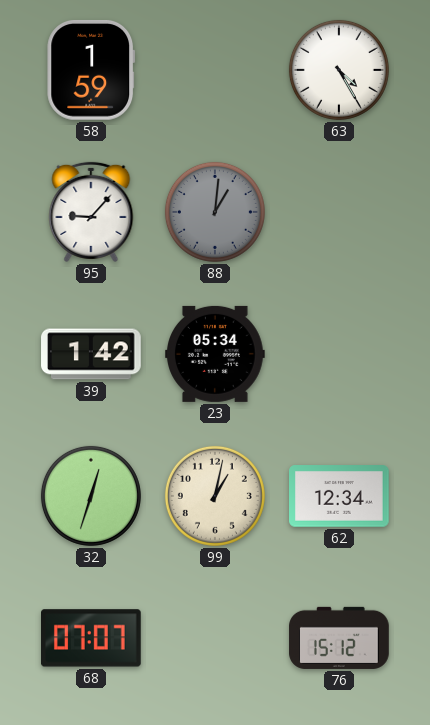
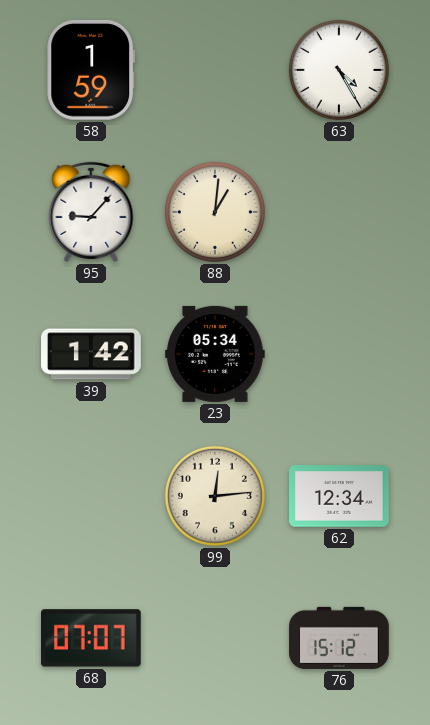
88 dial: grey -> cream (215, 212)
32: 12:33 -> none (91, 496)
99: 1:02 -> 12:14 (215, 496)
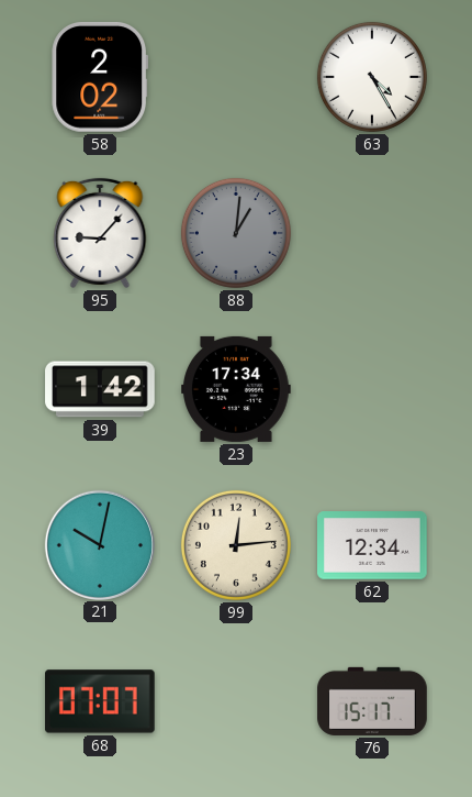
58: 1:59 -> 2:02 (100, 77)
88 dial: cream -> grey (236, 233)
23: 05:34 -> 17:34 (237, 389)
21: none -> 10:02 (99, 544)
76: 15:12 -> 15:17 (372, 701)
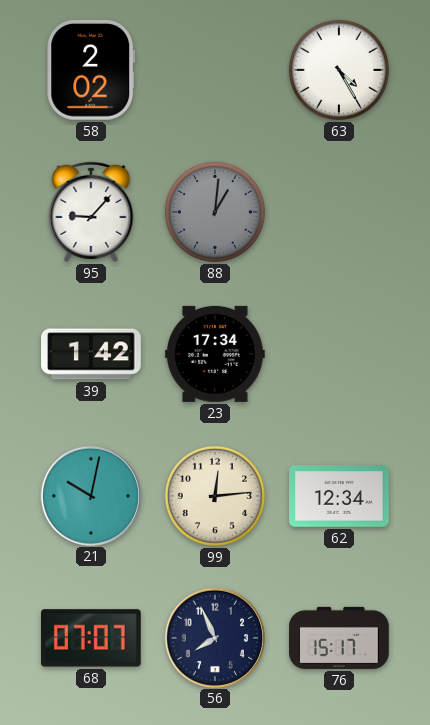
56: none -> 7:56 (214, 637)
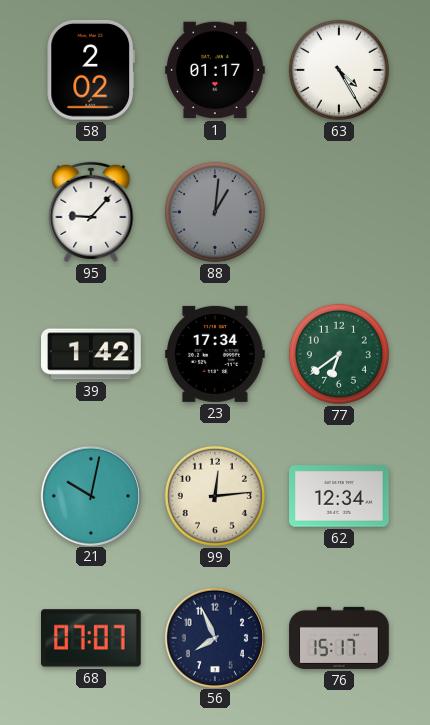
1: none -> 01:17 (215, 70)
77: none -> 6:39 (339, 354)
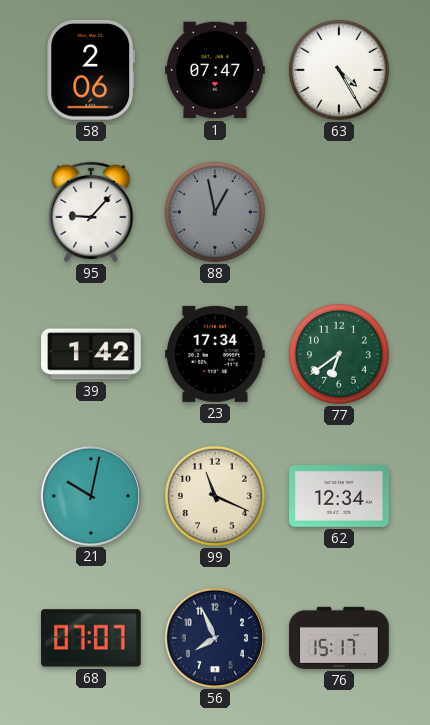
58: 2:02 -> 2:06 (91, 70)
1: 01:17 -> 07:47 (215, 70)
88: 1:01 -> 12:58 (215, 212)
99: 12:14 -> 11:19 (215, 496)
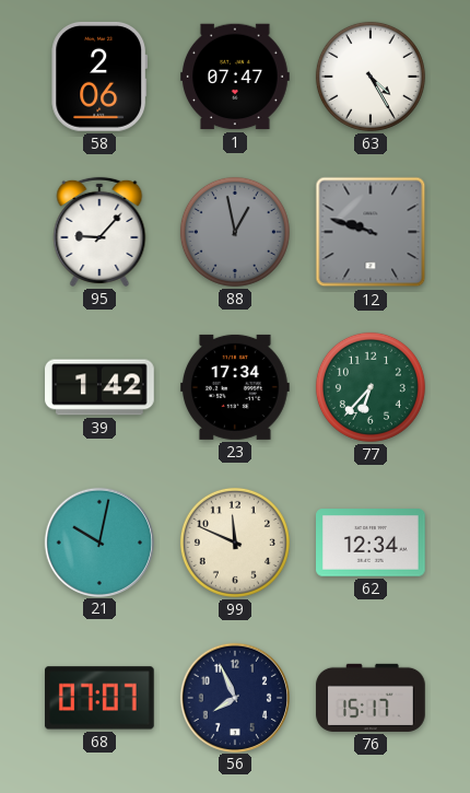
12: none -> 9:48 (371, 232)
77: 6:39 -> 6:37 (371, 387)
99: 11:19 -> 11:49 (235, 543)
